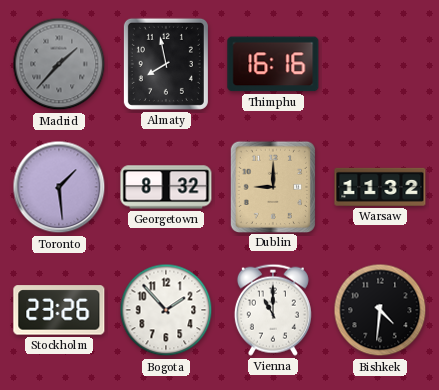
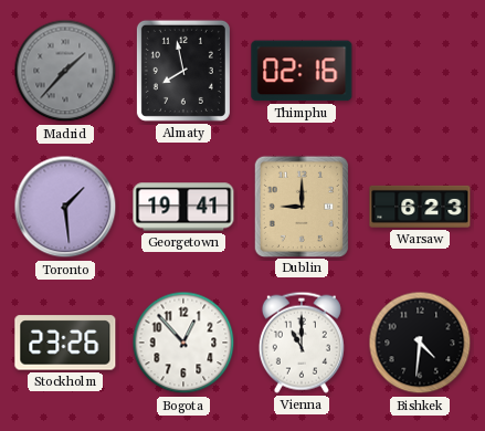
Thimphu: 16:16 -> 02:16 (302, 71)
Georgetown: 8:32 -> 19:41 (183, 207)
Warsaw: 11:32 -> 6:23 (420, 207)
Bogota: 1:53 -> 12:53 (183, 343)
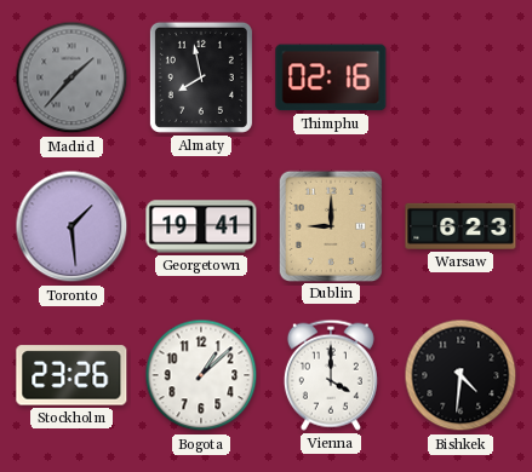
Bogota: 12:53 -> 1:08 (201, 375)
Vienna: 11:00 -> 4:00 (331, 375)
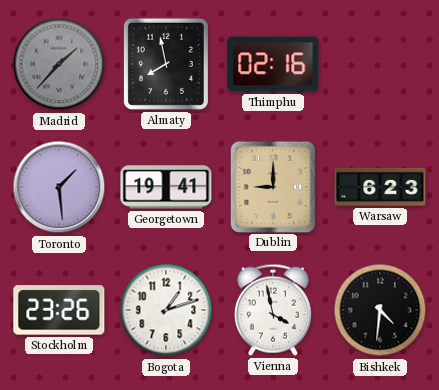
Bogota: 1:08 -> 1:12 (166, 310)
Vienna: 4:00 -> 3:58 (273, 310)
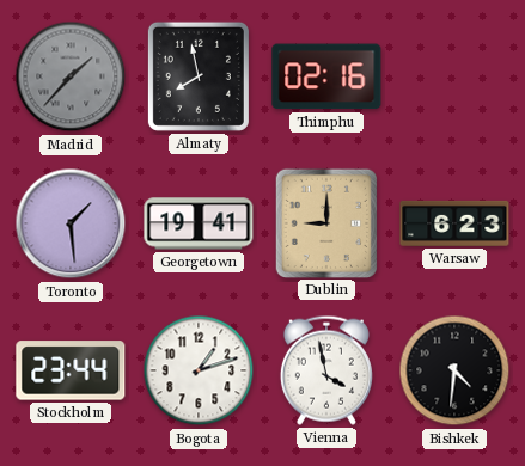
Stockholm: 23:26 -> 23:44 (71, 370)
